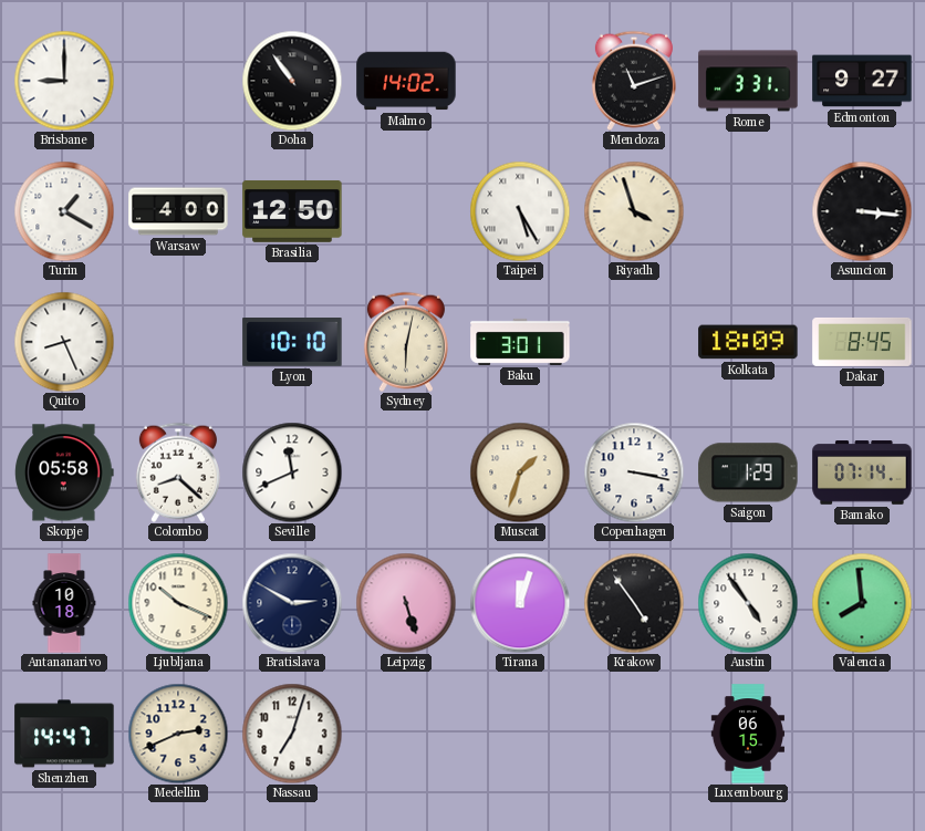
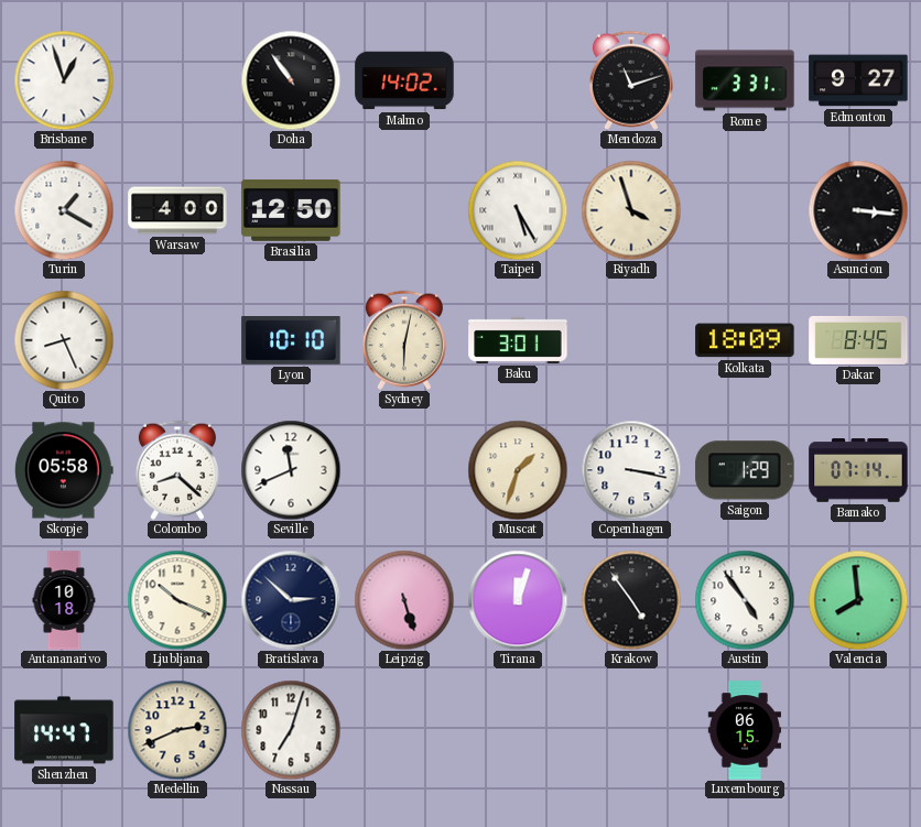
Brisbane: 9:00 -> 12:57 (64, 80)
Bratislava: 2:50 -> 2:52 (291, 600)
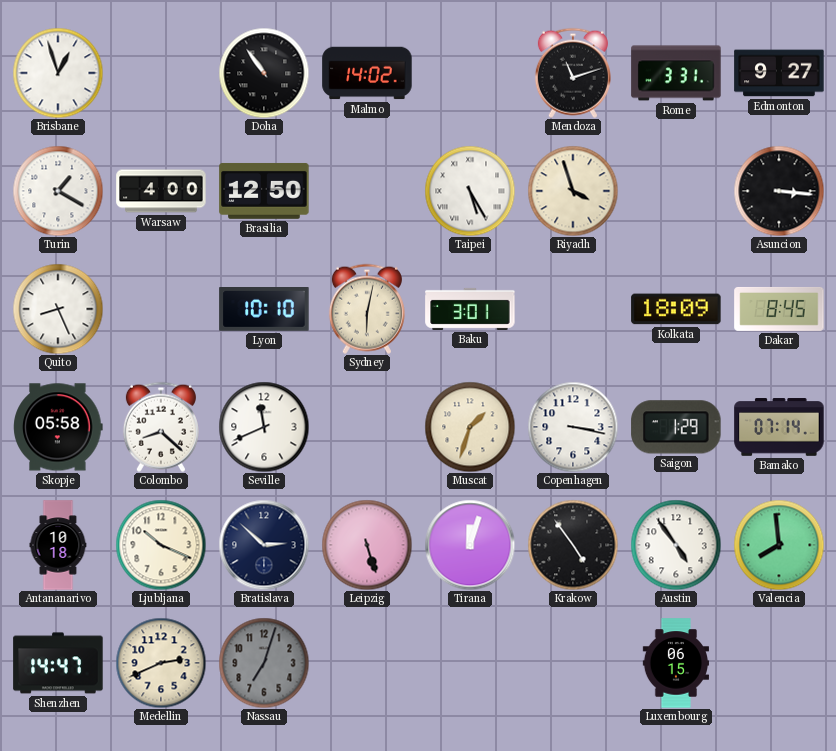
Nassau dial: white -> grey (264, 663)
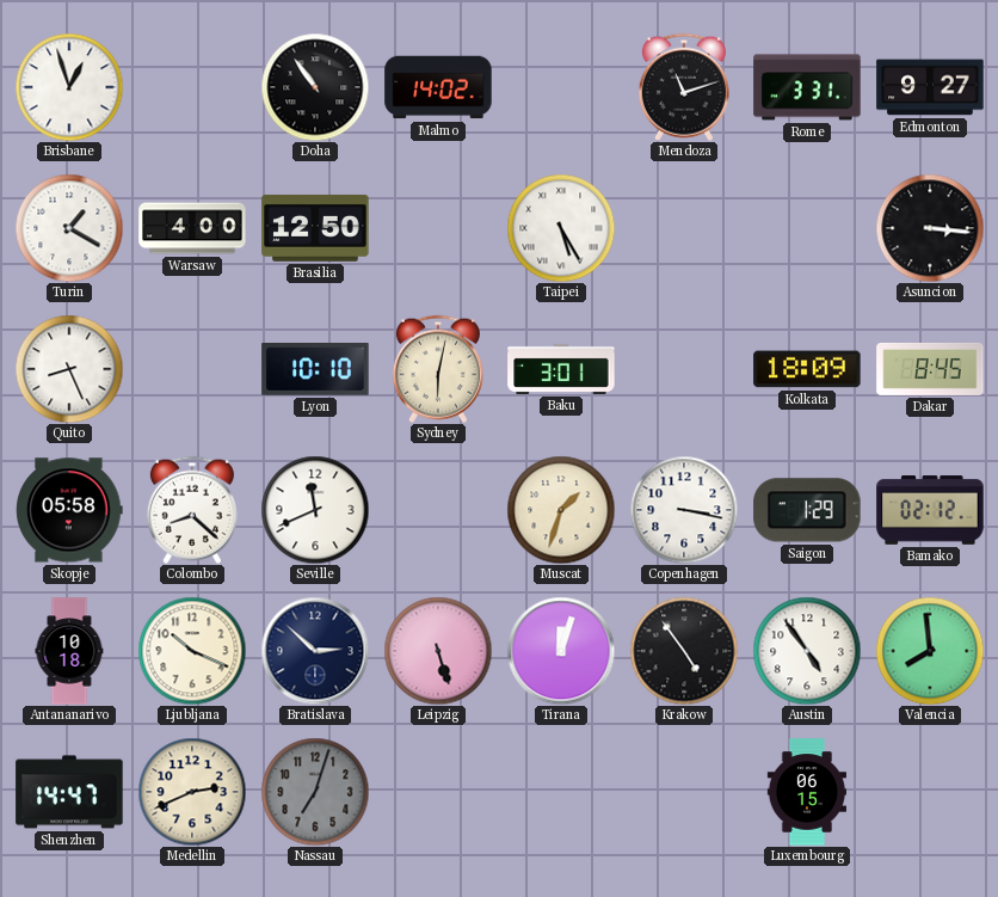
Riyadh: 3:57 -> none (573, 191)
Bamako: 07:14 -> 02:12 (930, 510)
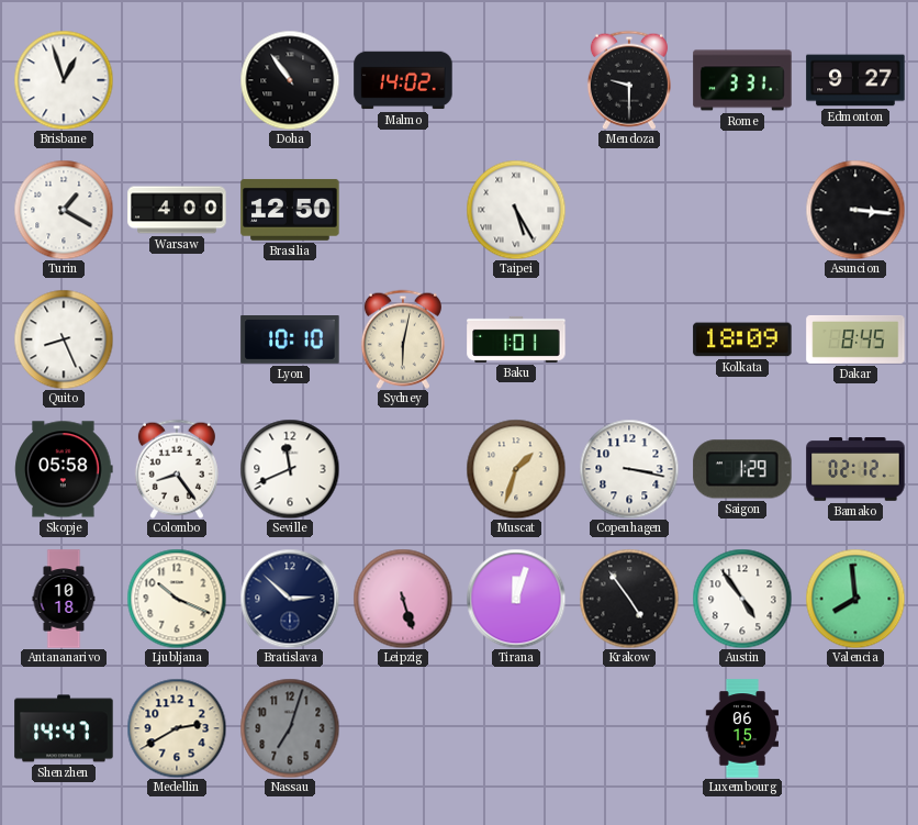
Mendoza: 11:12 -> 9:30 (629, 80)
Baku: 3:01 -> 1:01 (516, 339)
Colombo: 8:22 -> 8:24 (177, 469)
Medellin: 2:41 -> 2:40 (177, 728)
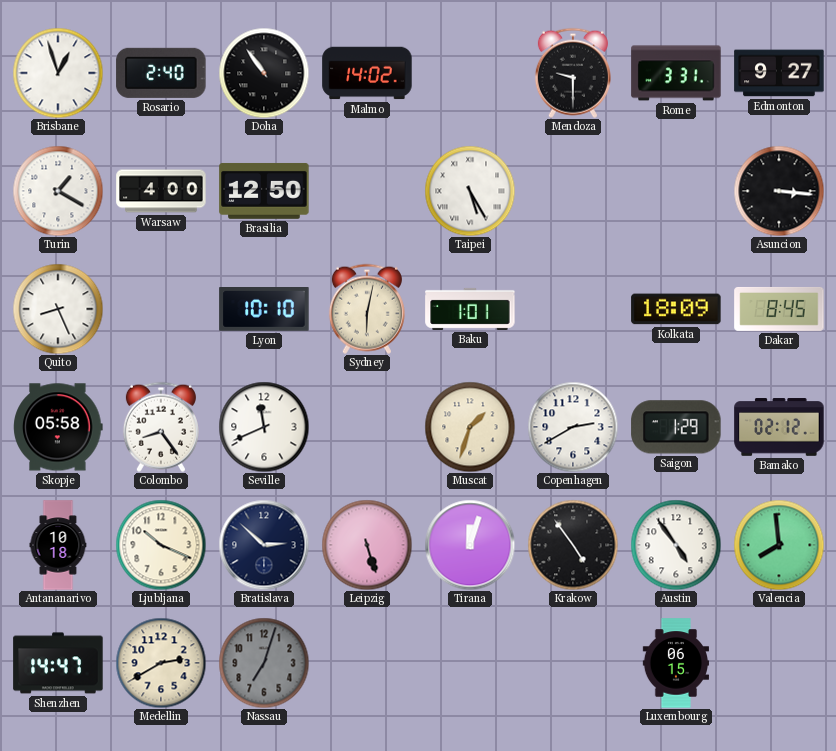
Rosario: none -> 2:40 (161, 73)
Copenhagen: 3:17 -> 2:40 (573, 427)
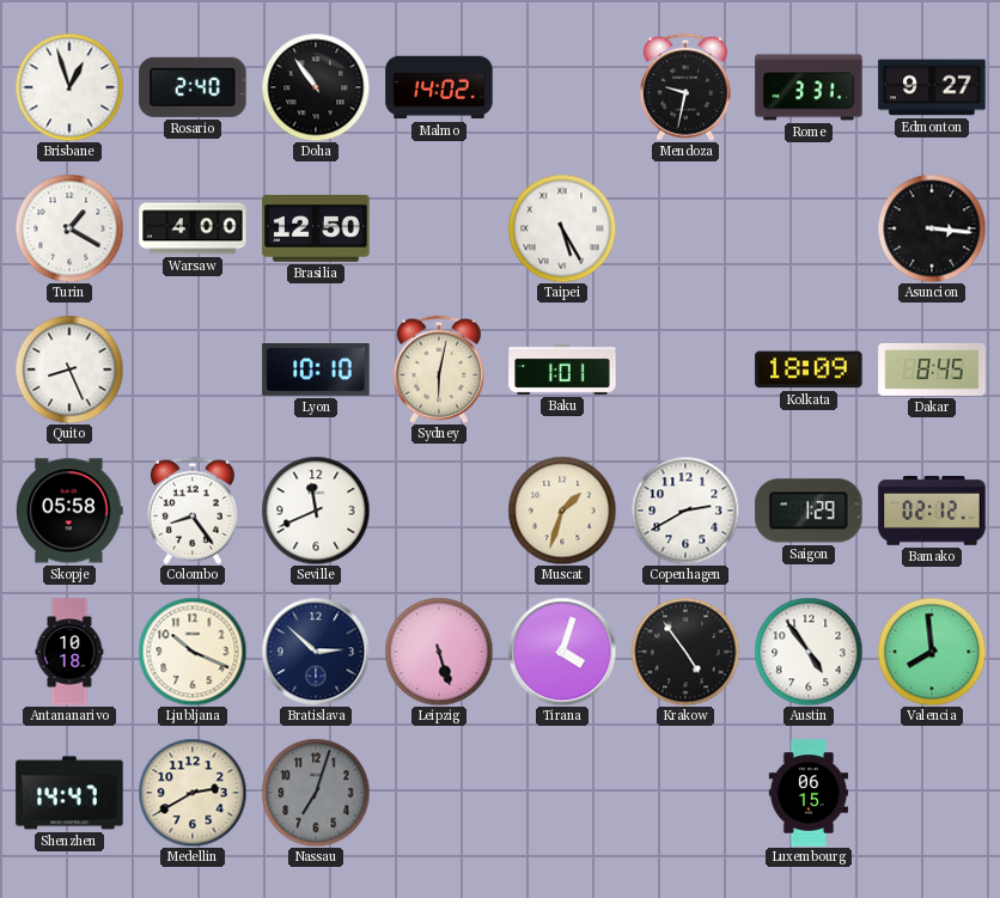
Mendoza: 9:30 -> 9:32 (685, 87)
Tirana: 12:03 -> 4:03 (562, 652)
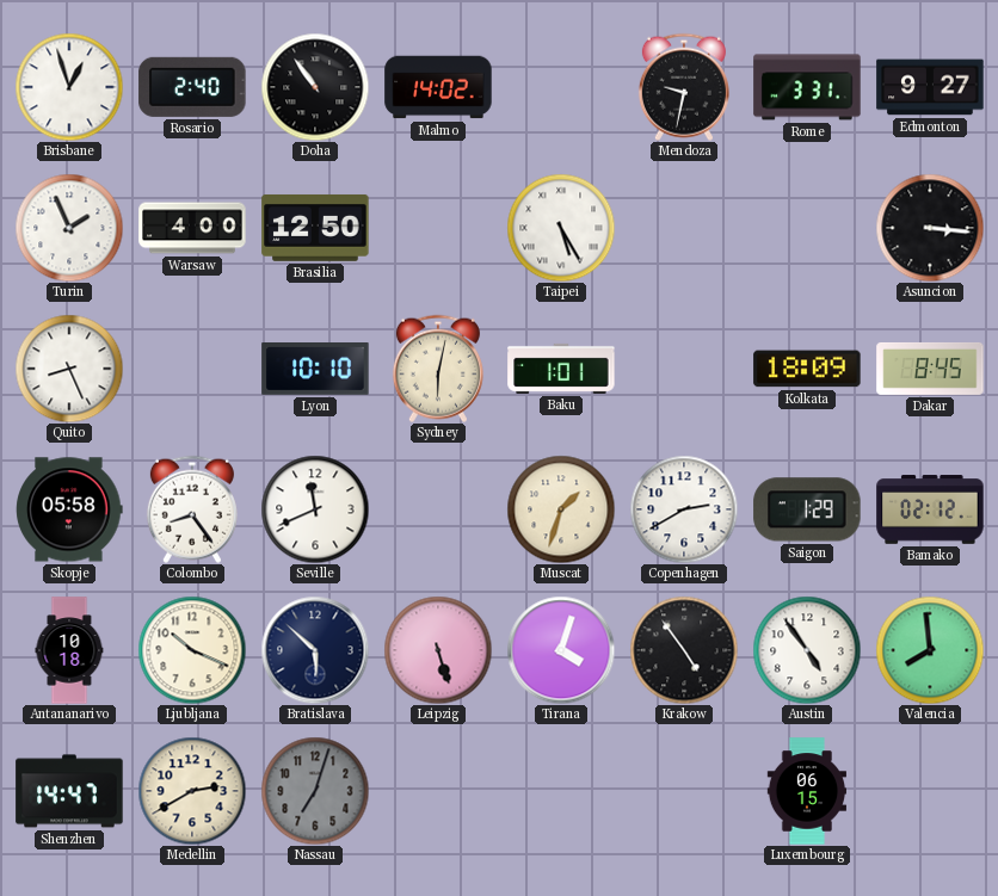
Turin: 1:20 -> 1:56 (69, 228)
Bratislava: 2:52 -> 5:52 (315, 650)
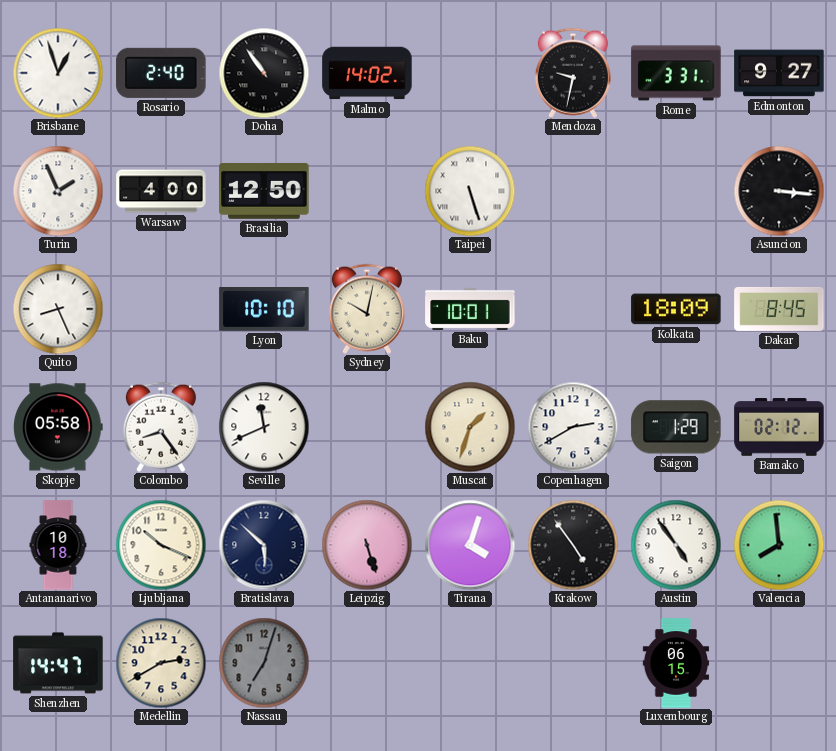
Taipei: 5:25 -> 5:27 (470, 191)
Sydney: 6:02 -> 10:02 (367, 309)
Baku: 1:01 -> 10:01 (470, 309)
